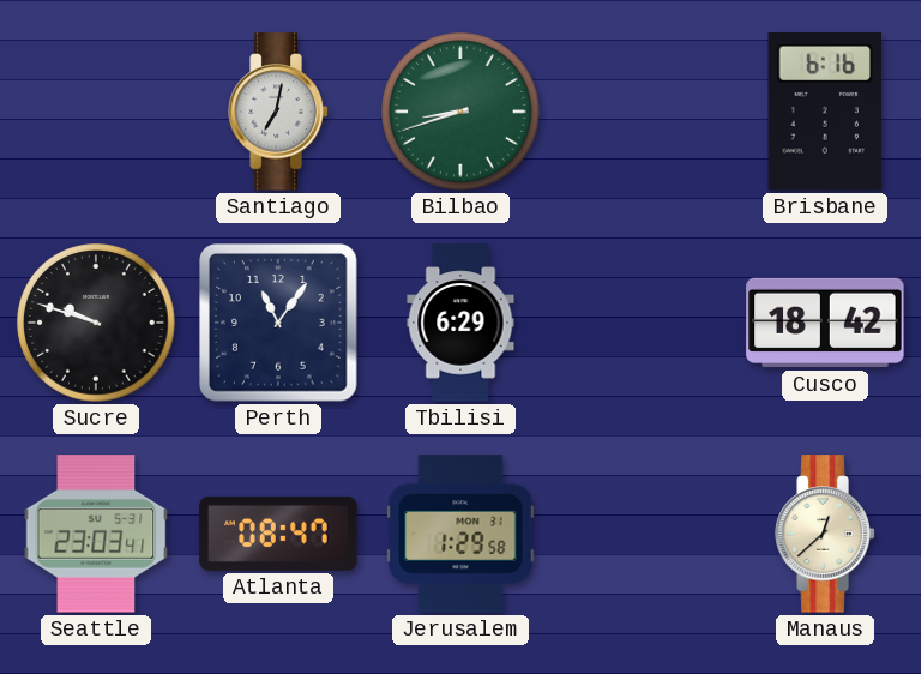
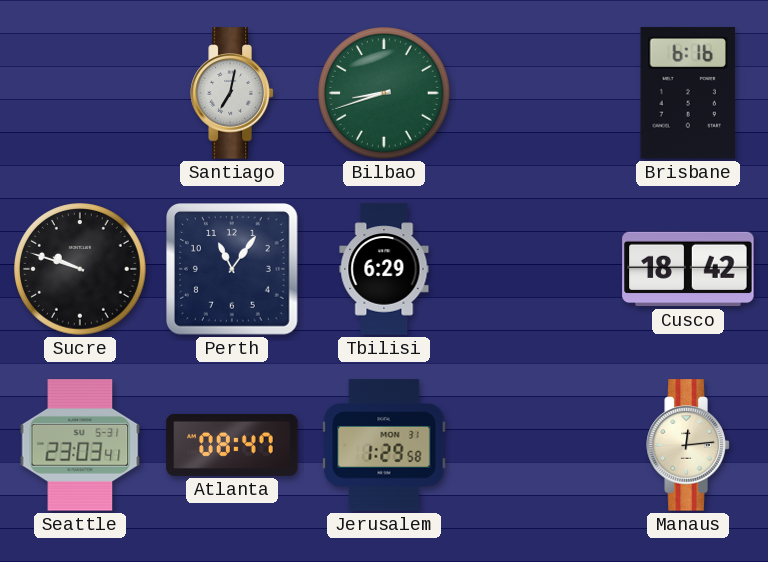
Manaus: 12:38 -> 12:14 (688, 445)
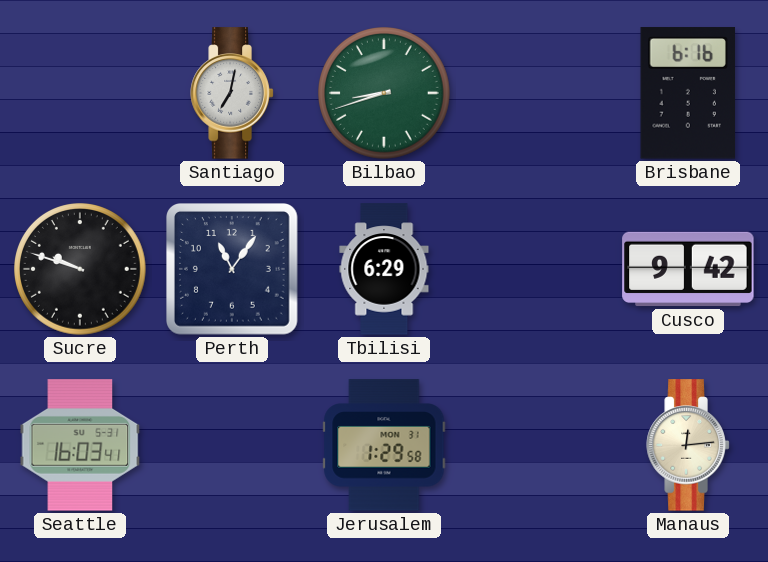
Cusco: 18:42 -> 9:42 (688, 269)
Seattle: 23:03 -> 16:03 (80, 445)
Atlanta: 08:47 -> none (232, 445)
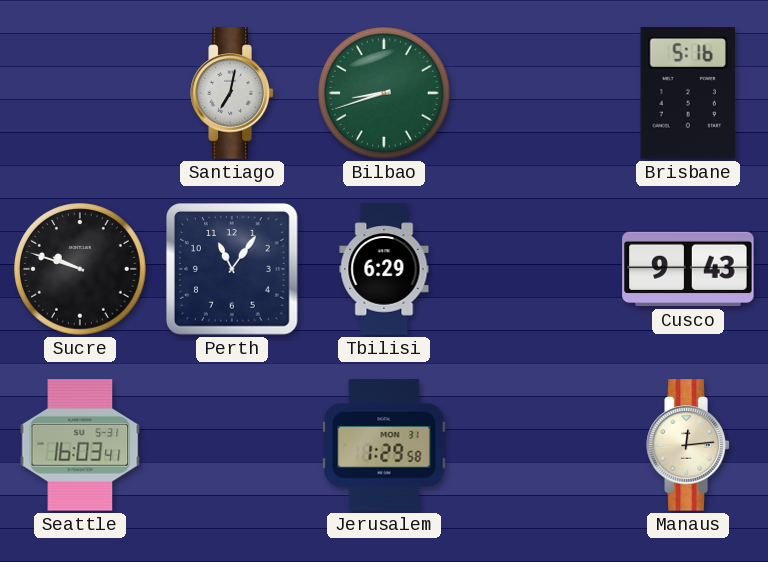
Brisbane: 6:16 -> 5:16 (688, 93)
Cusco: 9:42 -> 9:43 (688, 269)
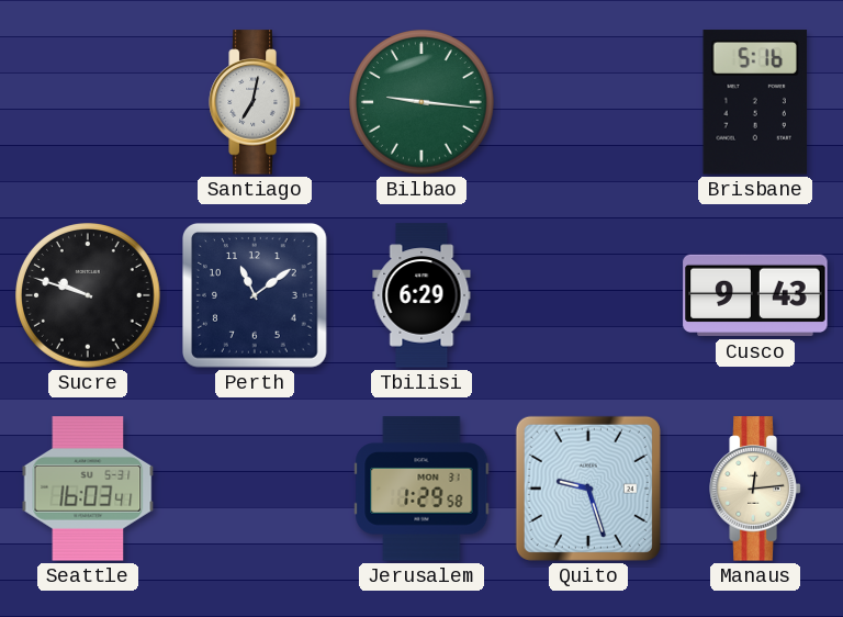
Bilbao: 8:42 -> 9:16 (423, 103)
Perth: 11:06 -> 11:09 (256, 296)
Quito: none -> 9:27 (588, 489)
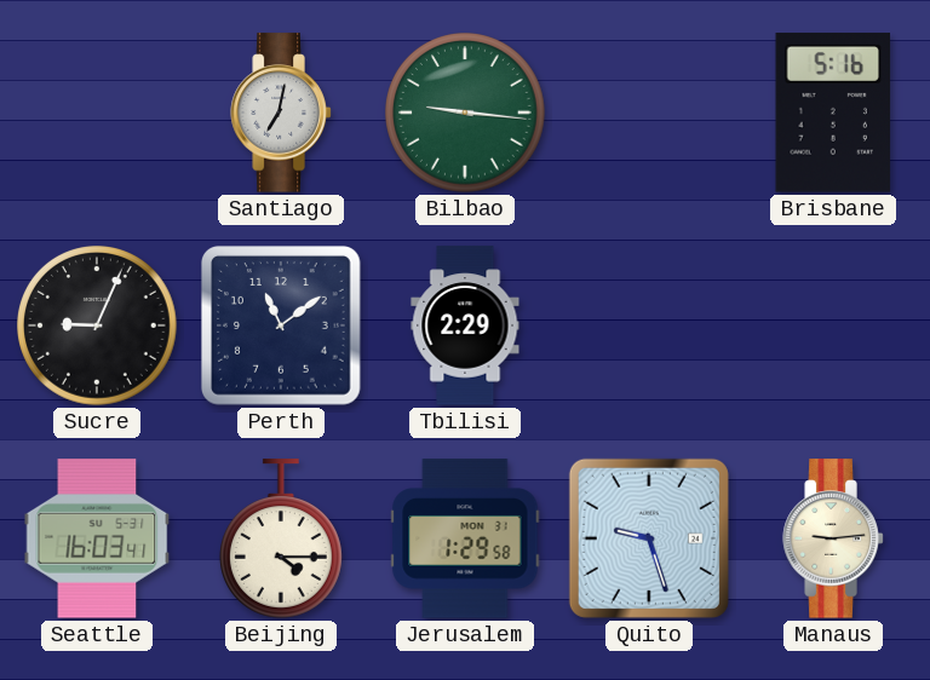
Sucre: 9:48 -> 9:04 (98, 327)
Tbilisi: 6:29 -> 2:29 (465, 325)
Cusco: 9:43 -> none (755, 295)
Beijing: none -> 4:15 (281, 538)
Manaus: 12:14 -> 9:14 (833, 538)
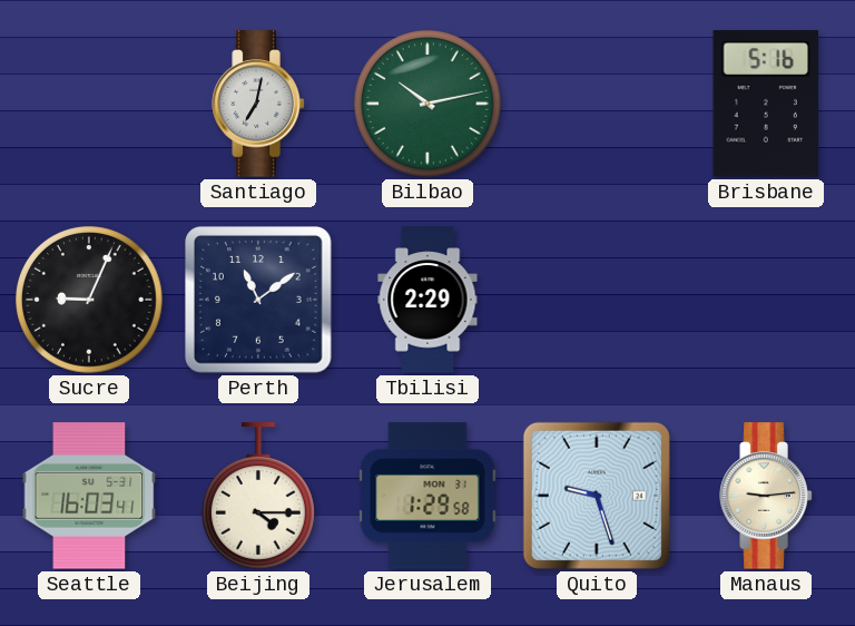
Bilbao: 9:16 -> 10:13 (429, 105)
